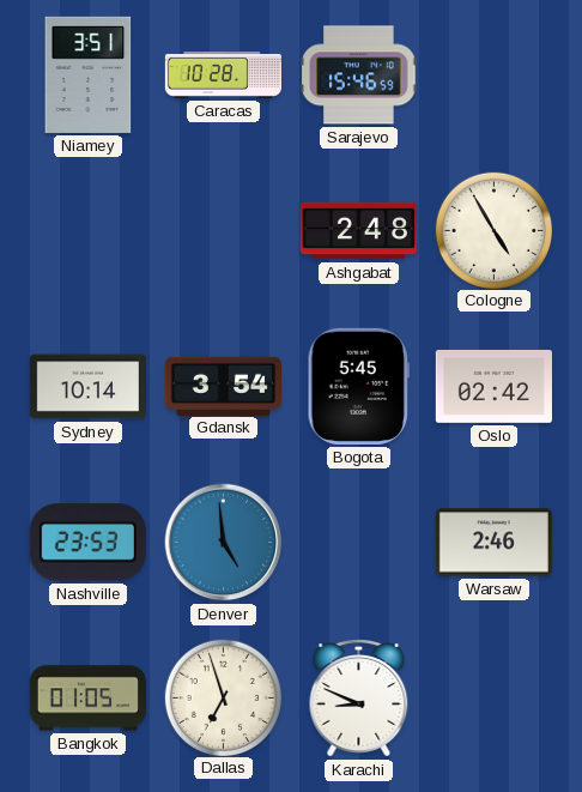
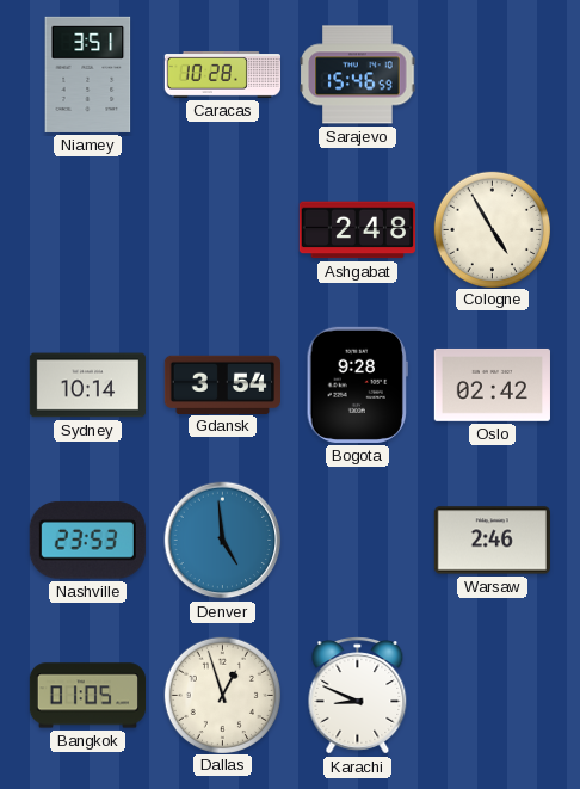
Bogota: 5:45 -> 9:28 (357, 384)
Dallas: 6:57 -> 12:57 (222, 695)
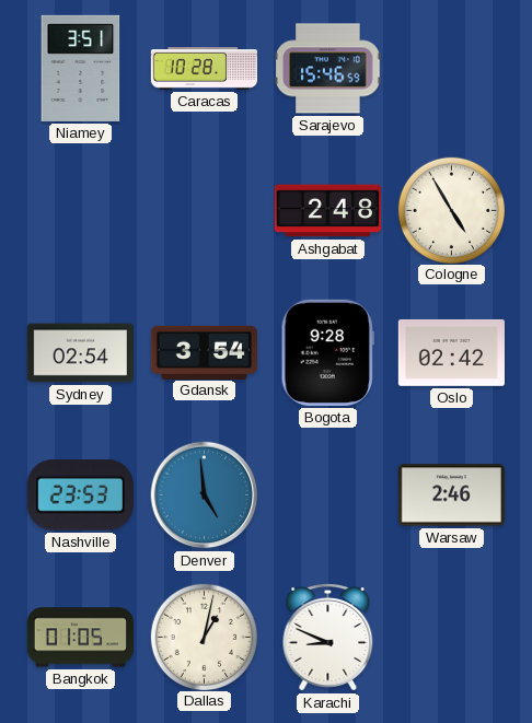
Sydney: 10:14 -> 02:54 (80, 353)
Dallas: 12:57 -> 1:02 (204, 637)
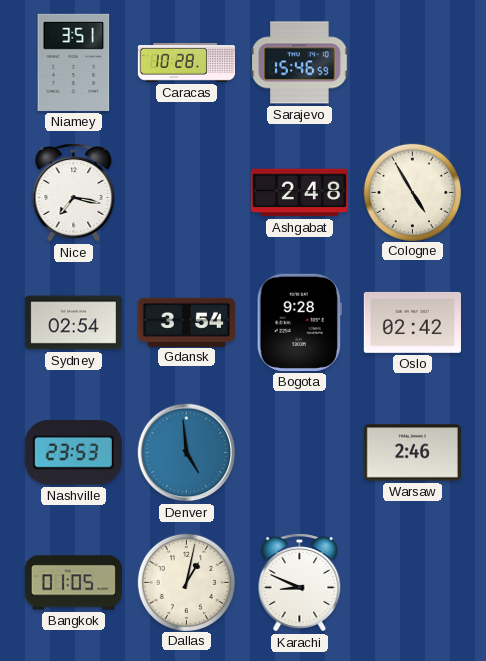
Nice: none -> 7:17 (74, 193)
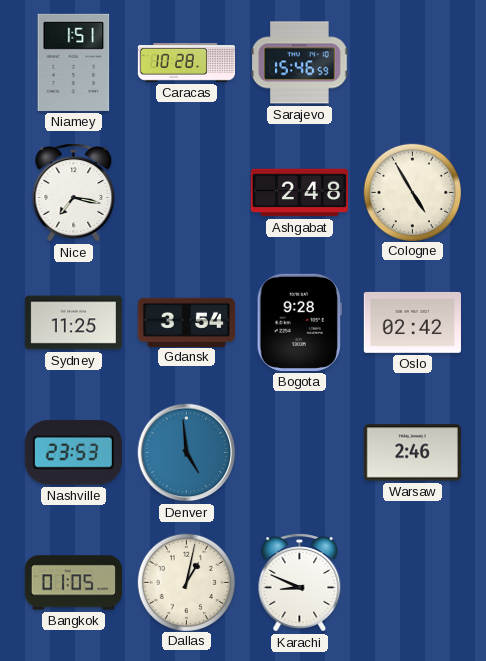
Niamey: 3:51 -> 1:51 (74, 62)
Sydney: 02:54 -> 11:25 (73, 323)
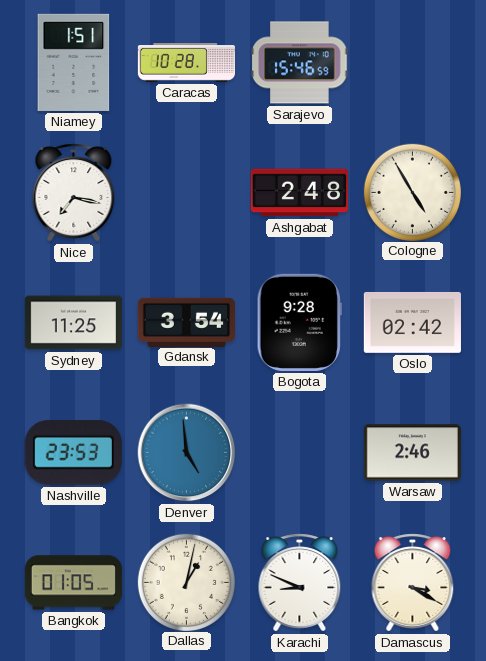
Damascus: none -> 3:20 (413, 583)
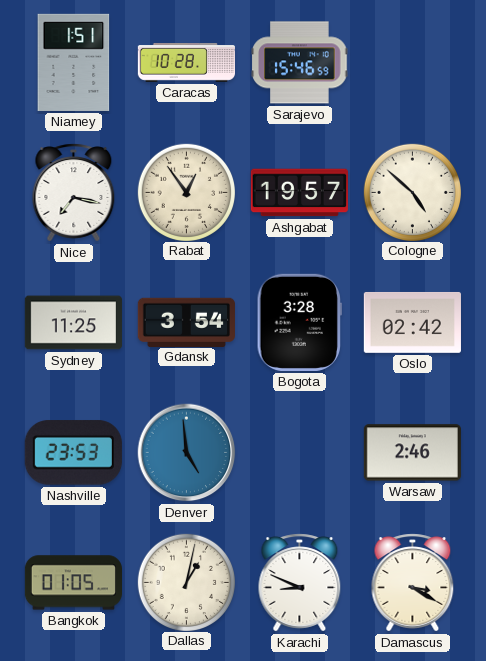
Rabat: none -> 12:54 (186, 192)
Ashgabat: 2:48 -> 19:57 (299, 193)
Cologne: 4:55 -> 4:52 (412, 192)
Bogota: 9:28 -> 3:28 (299, 322)
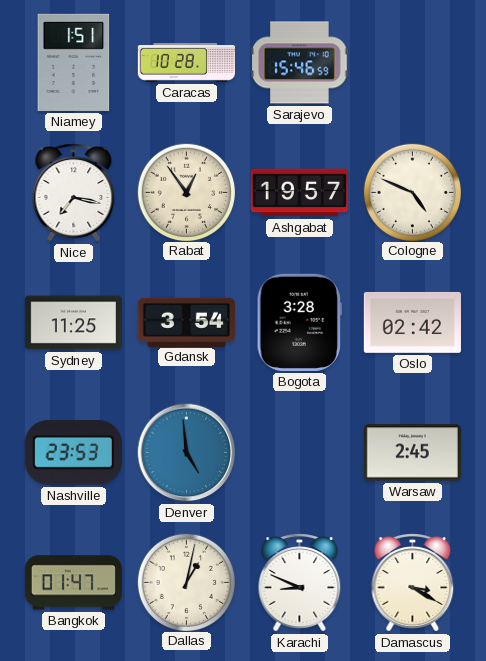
Cologne: 4:52 -> 4:49 (412, 192)
Warsaw: 2:46 -> 2:45 (412, 453)
Bangkok: 01:05 -> 01:47 (73, 583)
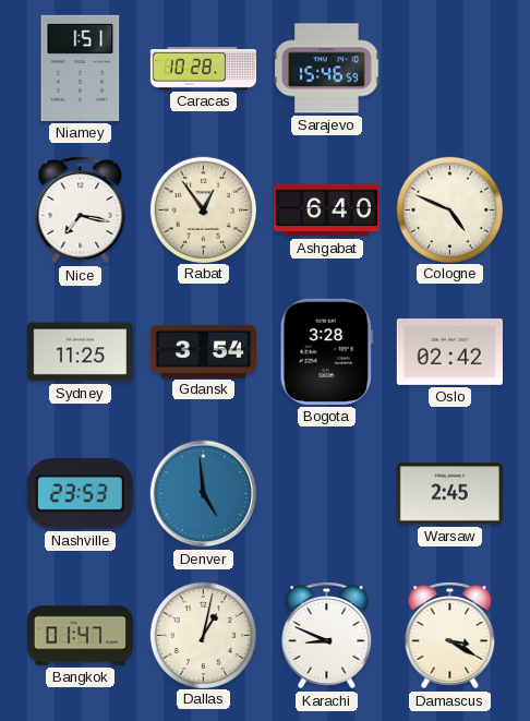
Ashgabat: 19:57 -> 6:40 (326, 211)
